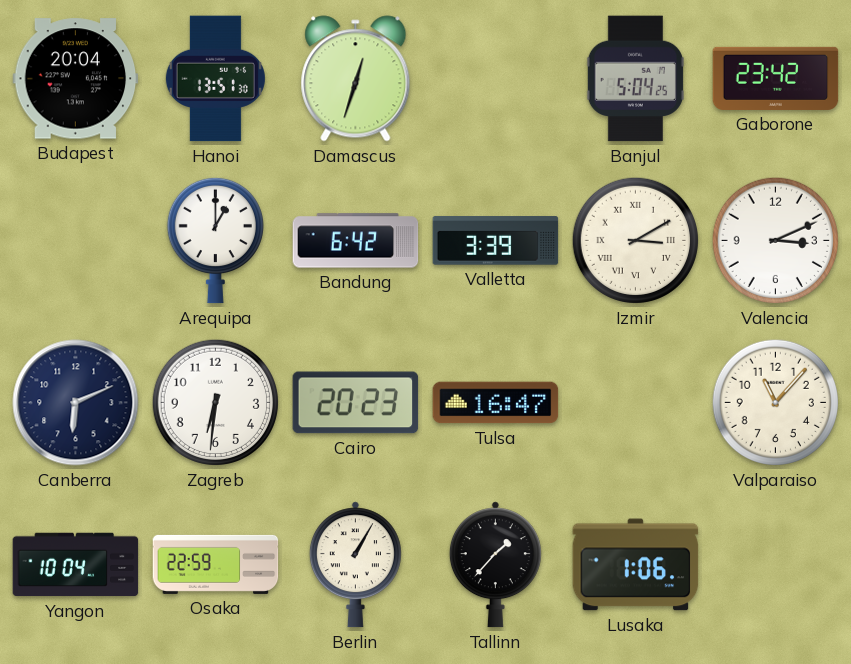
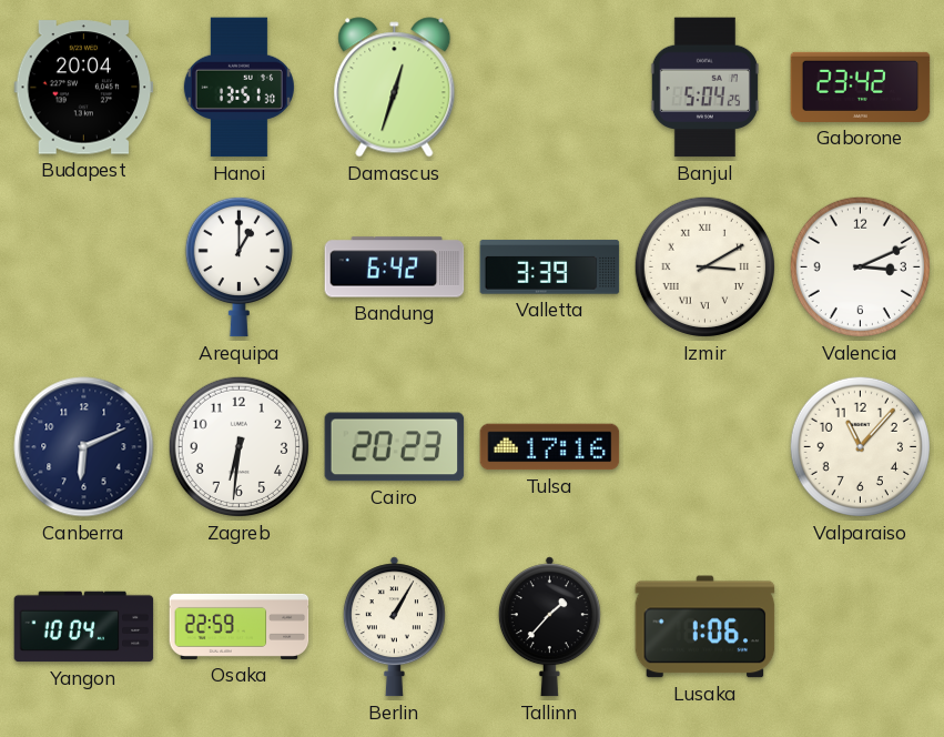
Tulsa: 16:47 -> 17:16 (550, 447)
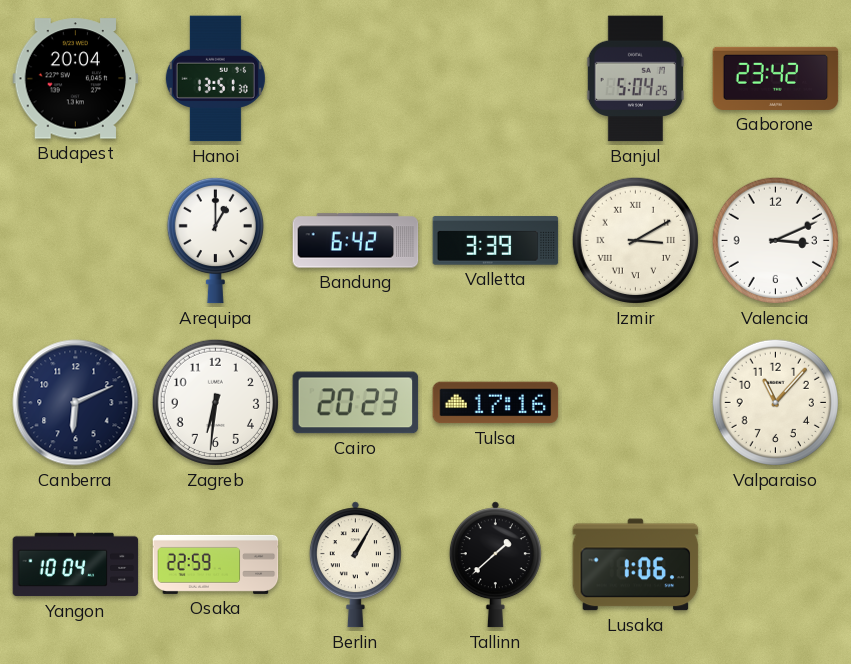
Damascus: 12:33 -> none (395, 88)
Tallinn: 1:37 -> 1:38 (495, 565)
